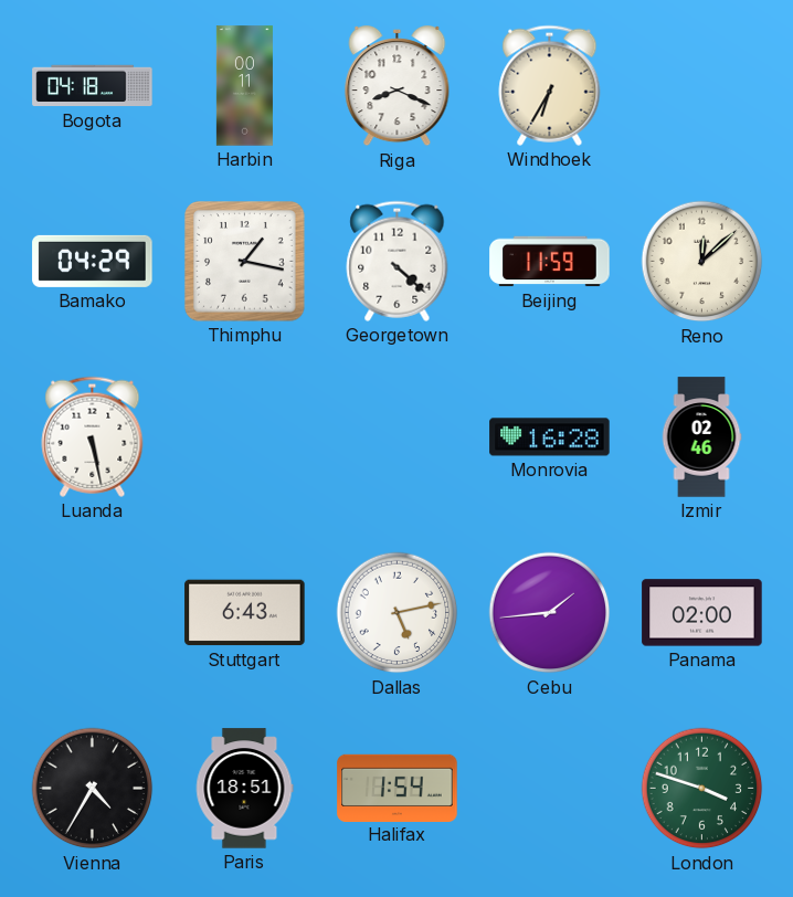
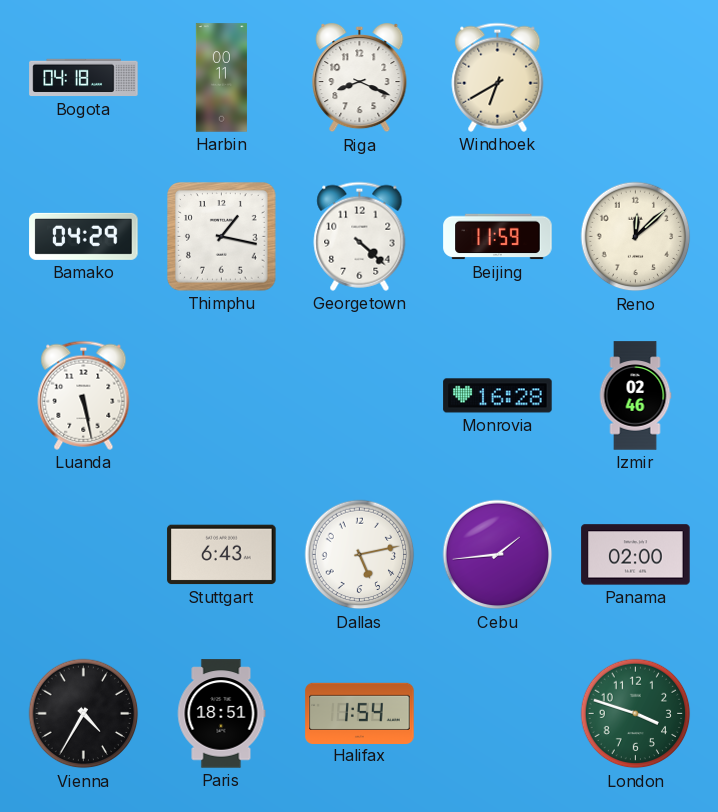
Windhoek: 6:35 -> 6:40 (498, 77)
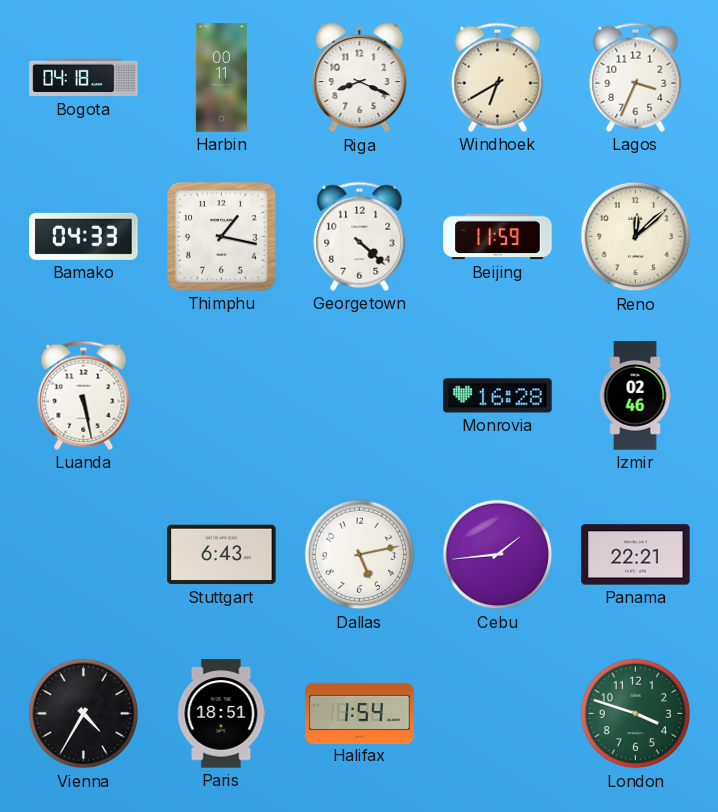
Lagos: none -> 3:34 (636, 77)
Bamako: 04:29 -> 04:33 (84, 236)
Panama: 02:00 -> 22:21 (636, 555)
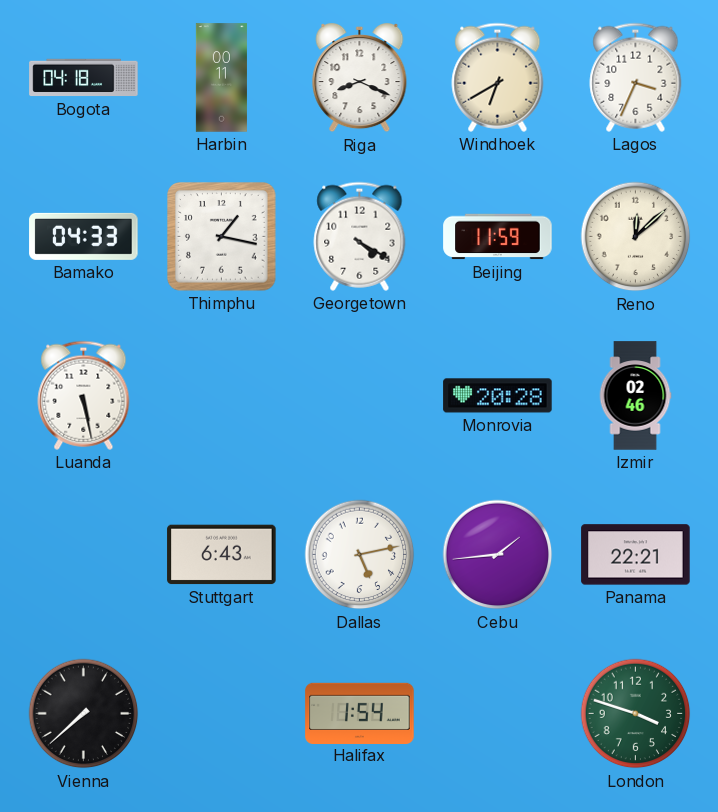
Georgetown: 4:22 -> 4:20 (360, 236)
Monrovia: 16:28 -> 20:28 (498, 396)
Vienna: 4:35 -> 7:38 (84, 714)
Paris: 18:51 -> none (221, 714)
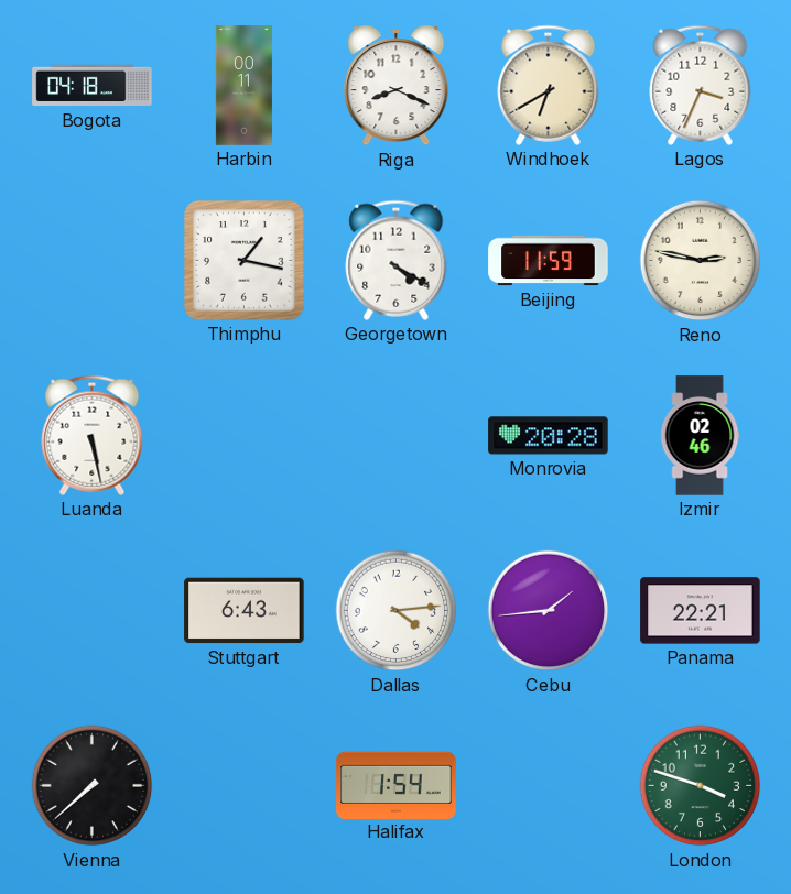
Bamako: 04:33 -> none (84, 236)
Reno: 12:08 -> 2:47 (701, 261)
Dallas: 5:13 -> 4:14 (397, 611)
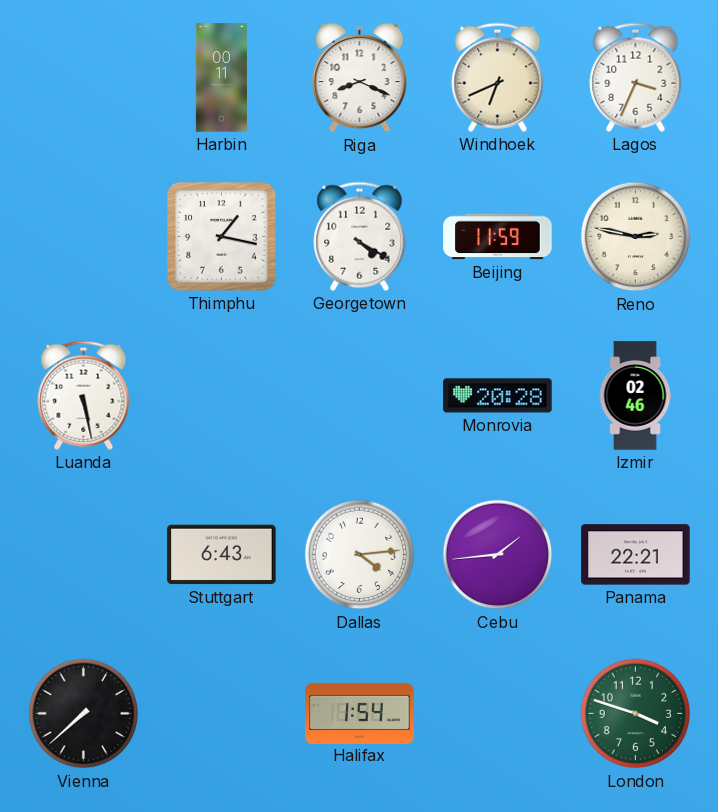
Bogota: 04:18 -> none (93, 86)
Windhoek: 6:40 -> 6:41 (498, 77)
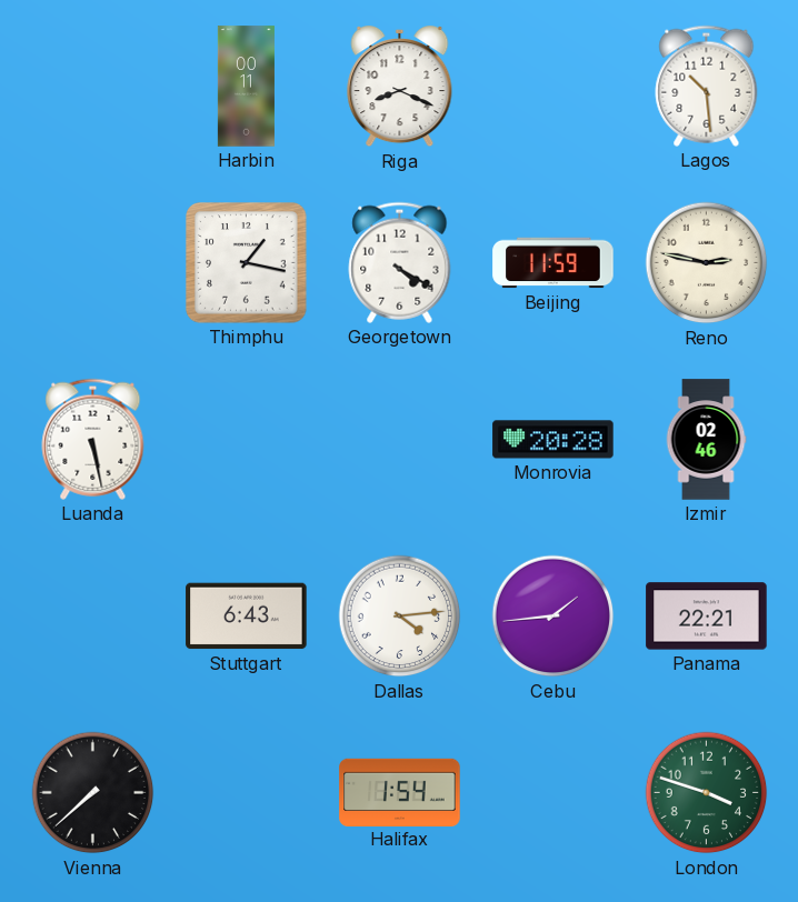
Windhoek: 6:41 -> none (498, 77)
Lagos: 3:34 -> 10:29 (707, 86)
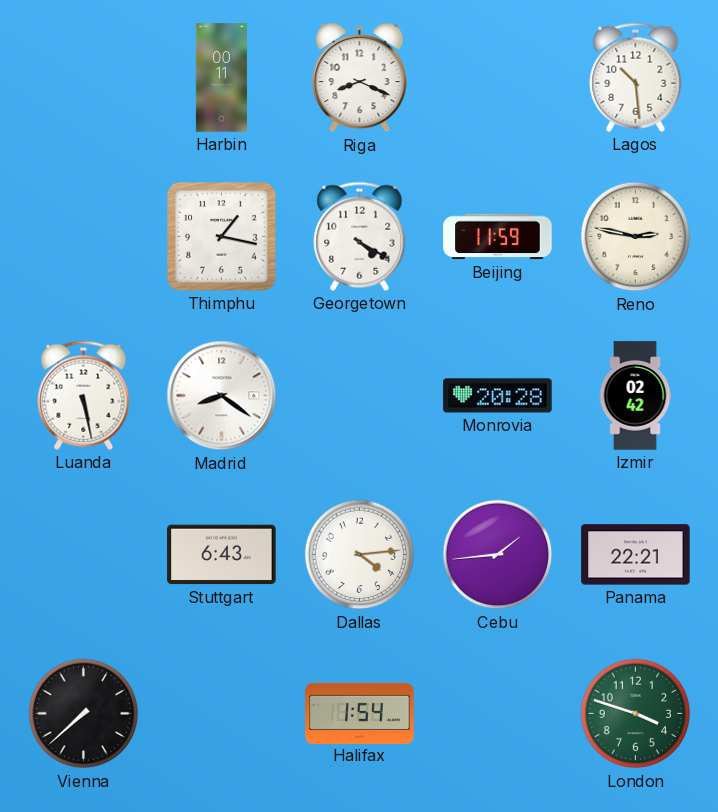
Madrid: none -> 8:21 (222, 396)
Izmir: 02:46 -> 02:42 (635, 396)
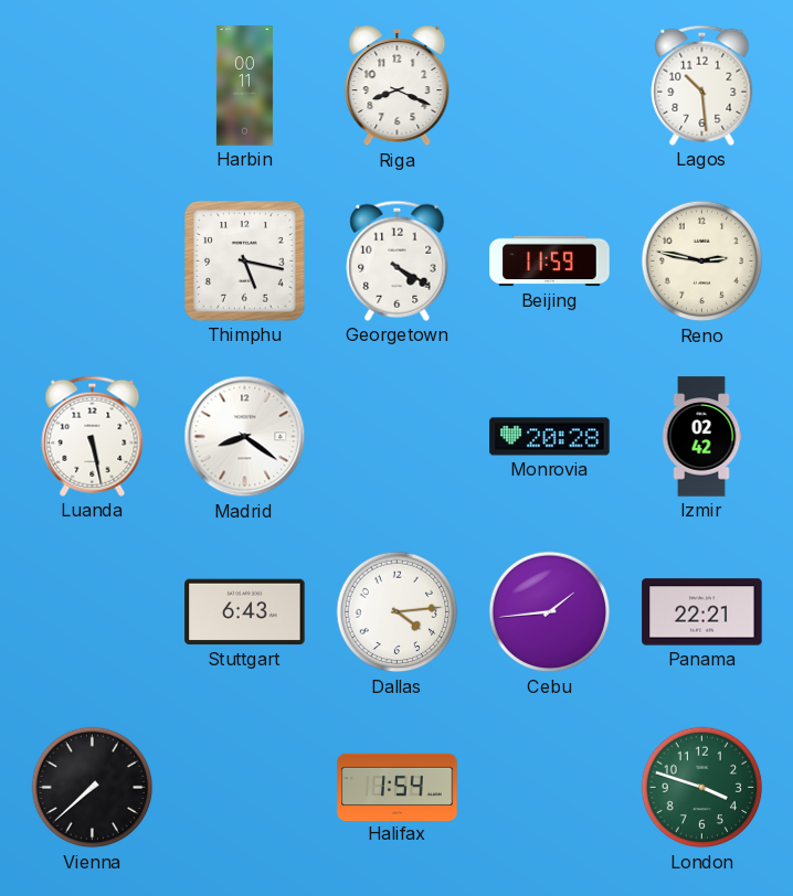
Thimphu: 1:17 -> 5:17 (245, 262)
